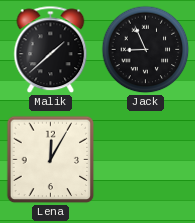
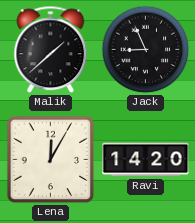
Ravi: none -> 14:20 (146, 160)
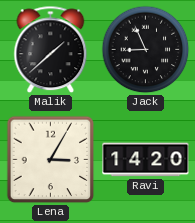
Lena: 12:05 -> 3:05 (51, 160)
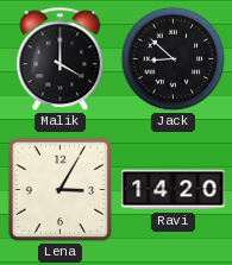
Malik: 1:38 -> 4:00 (61, 59)
Jack: 8:56 -> 8:52 (174, 59)
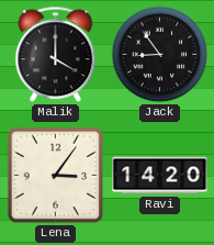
Jack: 8:52 -> 8:54 (160, 55)
Lena: 3:05 -> 3:06 (56, 176)
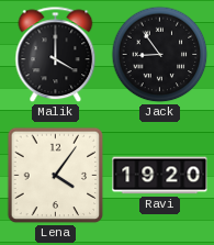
Lena: 3:06 -> 4:06 (56, 176)
Ravi: 14:20 -> 19:20 (160, 176)
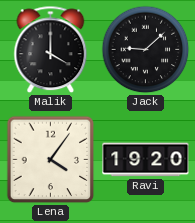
Jack: 8:54 -> 9:08 (146, 50)
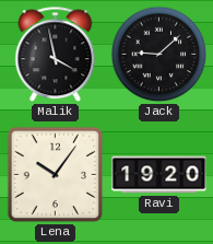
Malik: 4:00 -> 3:58 (56, 55)
Lena: 4:06 -> 10:06 (56, 175)
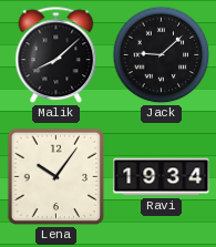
Malik: 3:58 -> 8:08 (56, 55)
Ravi: 19:20 -> 19:34 (162, 177)
